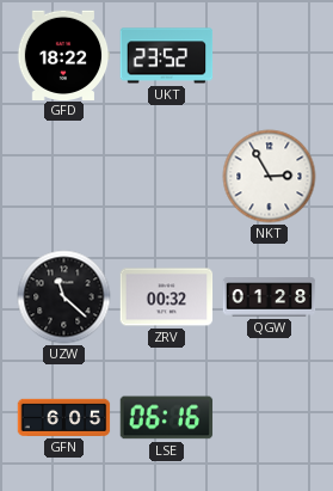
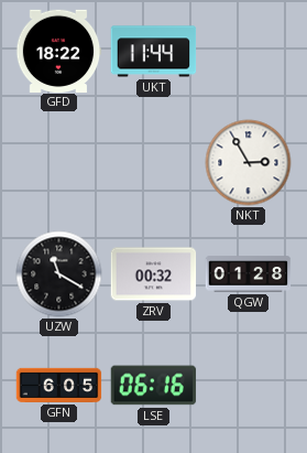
UKT: 23:52 -> 11:44 (154, 52)
UZW: 11:22 -> 11:20 (59, 274)
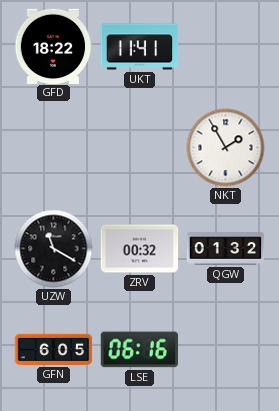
UKT: 11:44 -> 11:41 (140, 47)
NKT: 2:55 -> 1:55 (226, 148)
QGW: 01:28 -> 01:32 (226, 249)
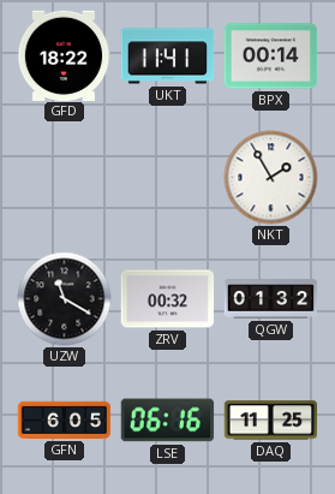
BPX: none -> 00:14 (271, 56)
DAQ: none -> 11:25 (271, 421)
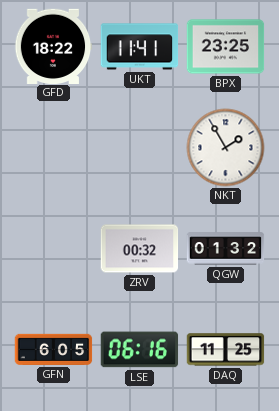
BPX: 00:14 -> 23:25 (226, 47)
UZW: 11:20 -> none (65, 299)
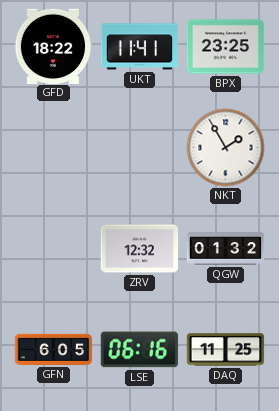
ZRV: 00:32 -> 12:32 (140, 249)
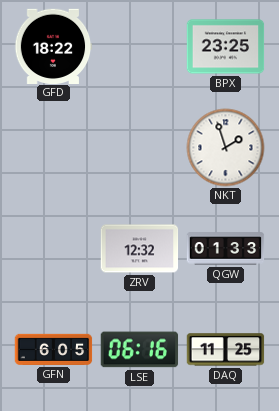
UKT: 11:41 -> none (140, 47)
NKT: 1:55 -> 1:57 (226, 148)
QGW: 01:32 -> 01:33 (226, 249)
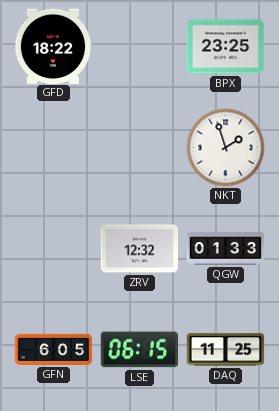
LSE: 06:16 -> 06:15 (140, 350)
